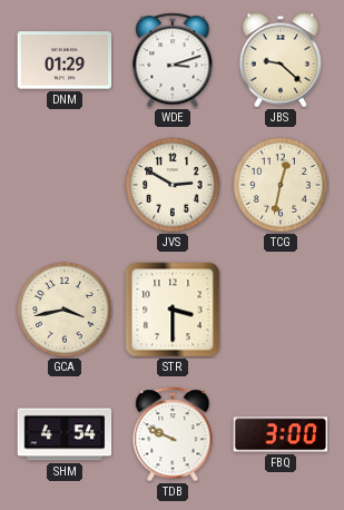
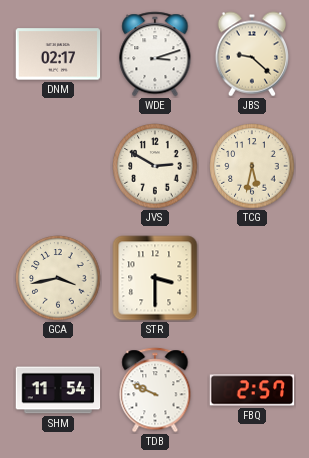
DNM: 01:29 -> 02:17 (58, 54)
TCG: 12:32 -> 5:32 (252, 166)
SHM: 4:54 -> 11:54 (58, 390)
FBQ: 3:00 -> 2:57 (252, 390)
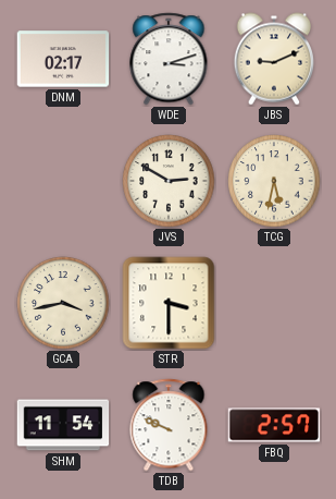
JBS: 9:22 -> 9:11 (274, 59)
